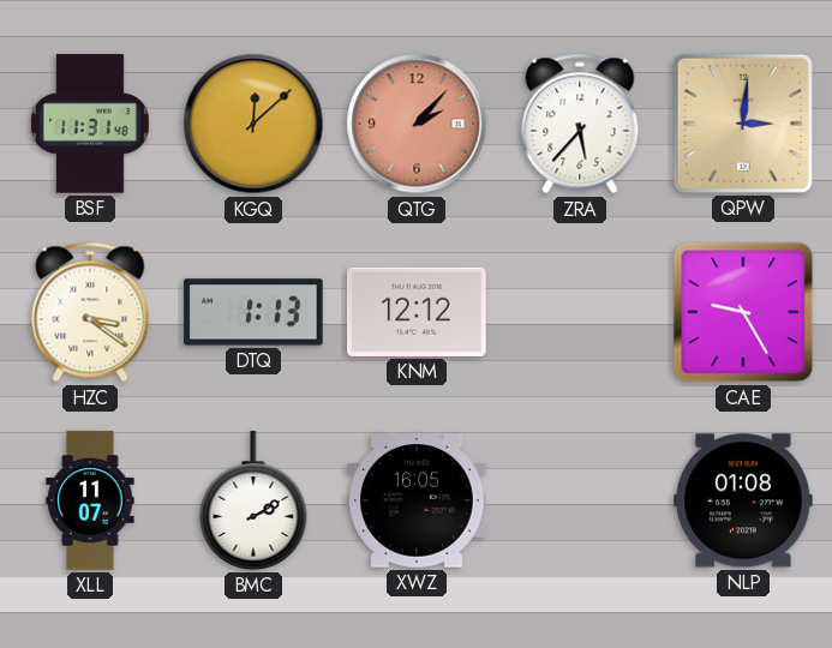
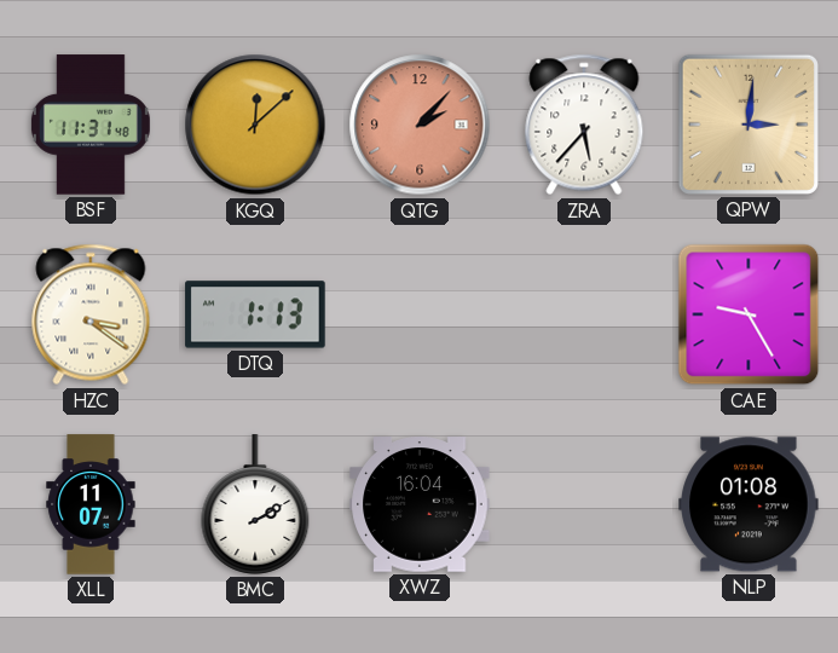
KNM: 12:12 -> none (417, 312)
XWZ: 16:05 -> 16:04 (420, 504)
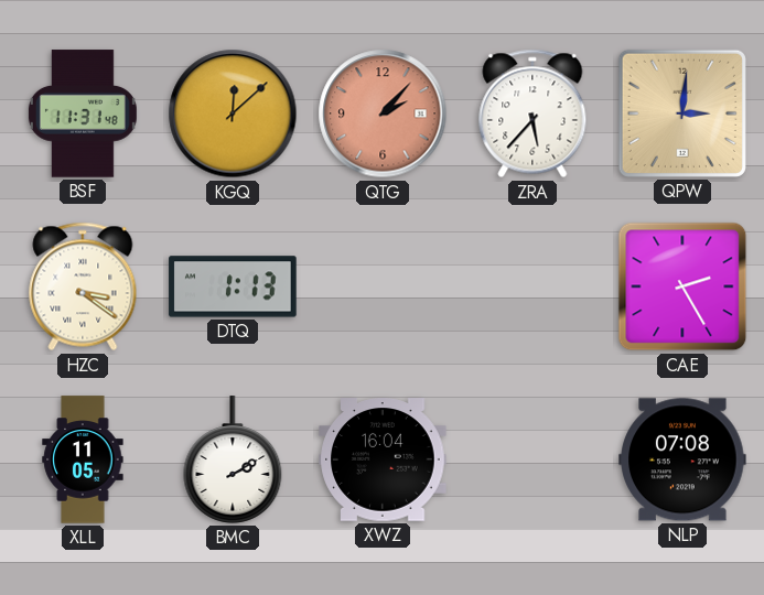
CAE: 9:25 -> 2:25 (682, 286)
XLL: 11:07 -> 11:05 (83, 459)
NLP: 01:08 -> 07:08 (682, 459)
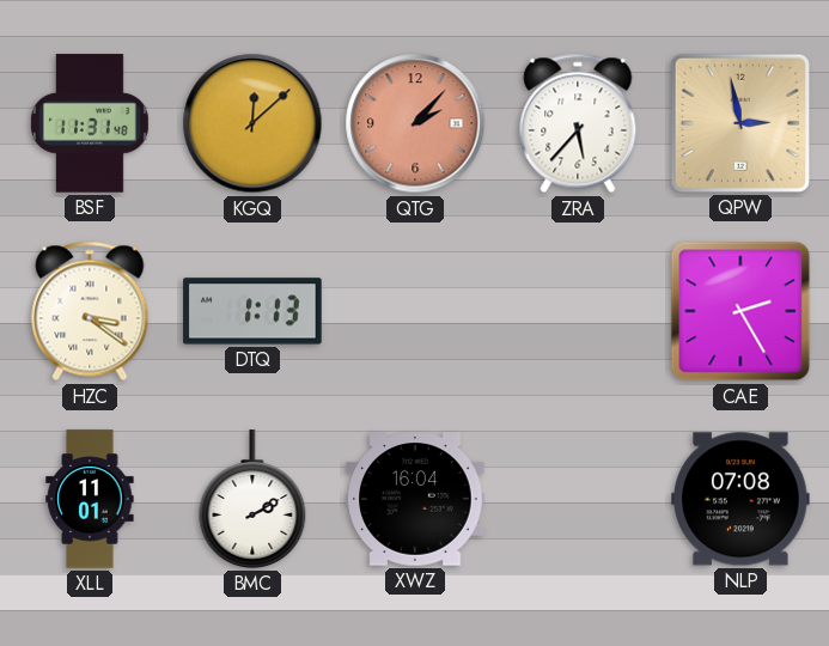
QPW: 3:01 -> 2:58 (740, 123)
XLL: 11:05 -> 11:01 (90, 499)
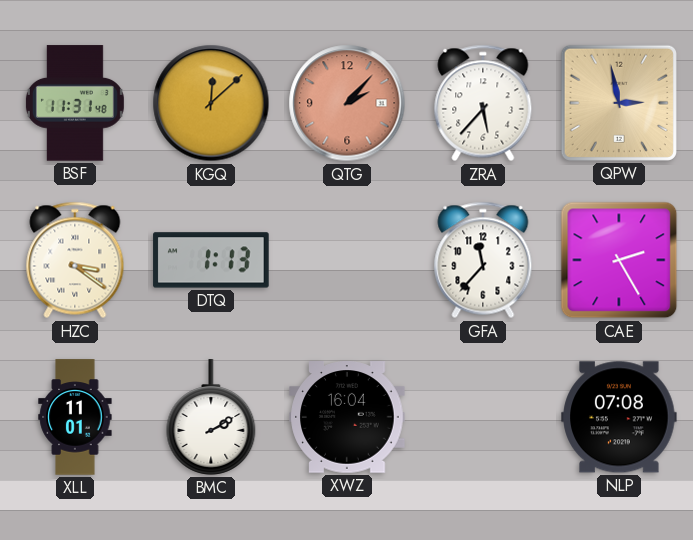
GFA: none -> 11:37 (483, 260)
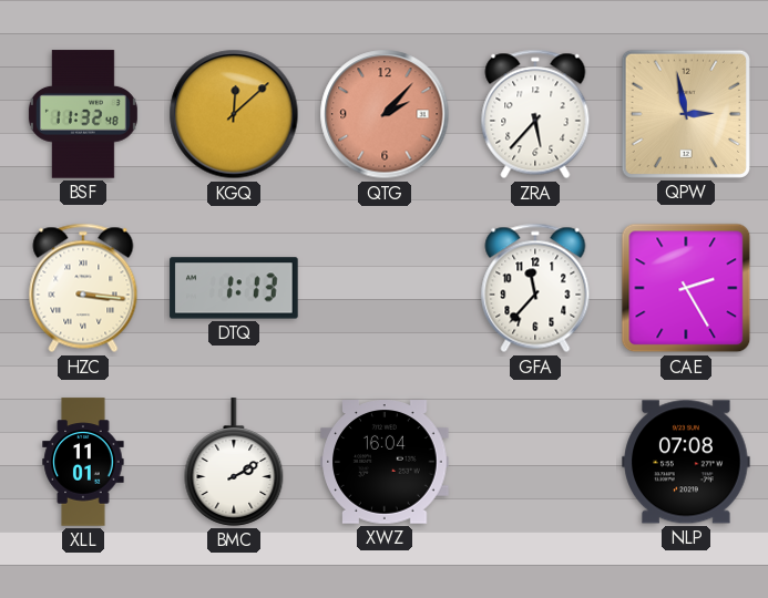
BSF: 11:31 -> 11:32 (83, 114)
HZC: 3:21 -> 3:16 (83, 288)
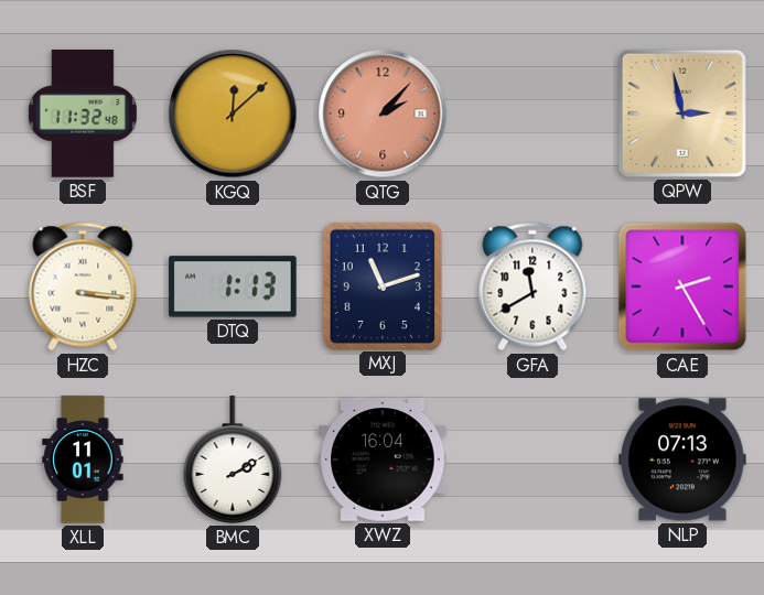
ZRA: 5:37 -> none (535, 114)
MXJ: none -> 11:12 (383, 285)
GFA: 11:37 -> 11:40 (532, 286)
NLP: 07:08 -> 07:13 (682, 459)
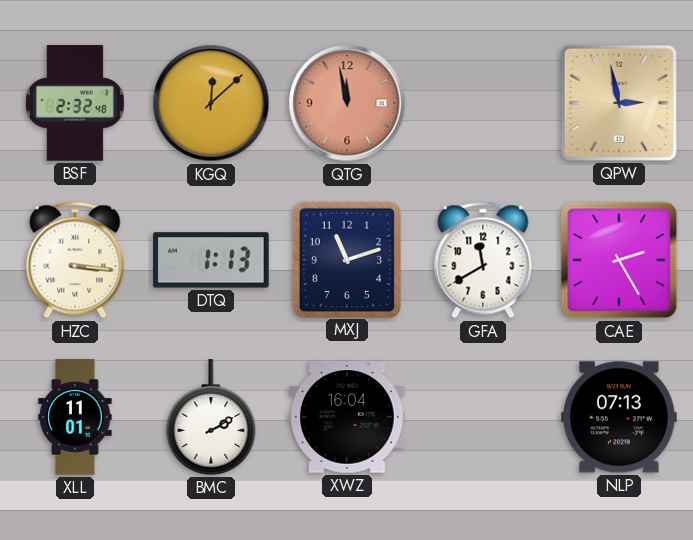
BSF: 11:32 -> 2:32 (75, 103)
QTG: 2:07 -> 11:58 (347, 103)
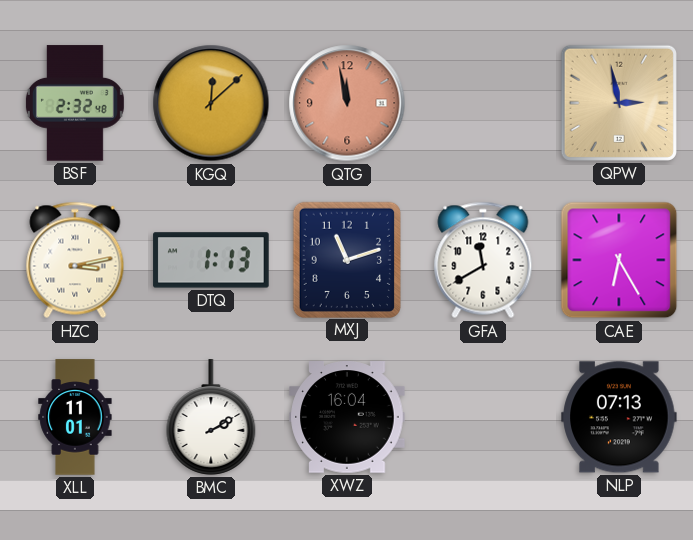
HZC: 3:16 -> 3:13 (75, 260)
CAE: 2:25 -> 6:25 (619, 260)
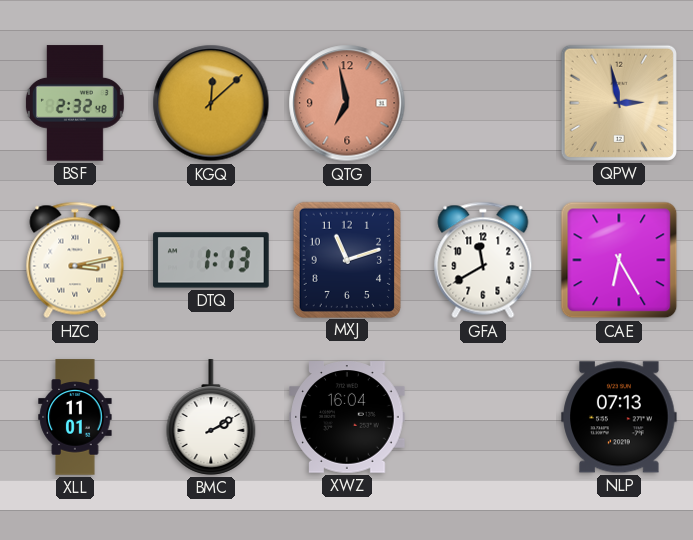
QTG: 11:58 -> 6:58 (347, 103)
